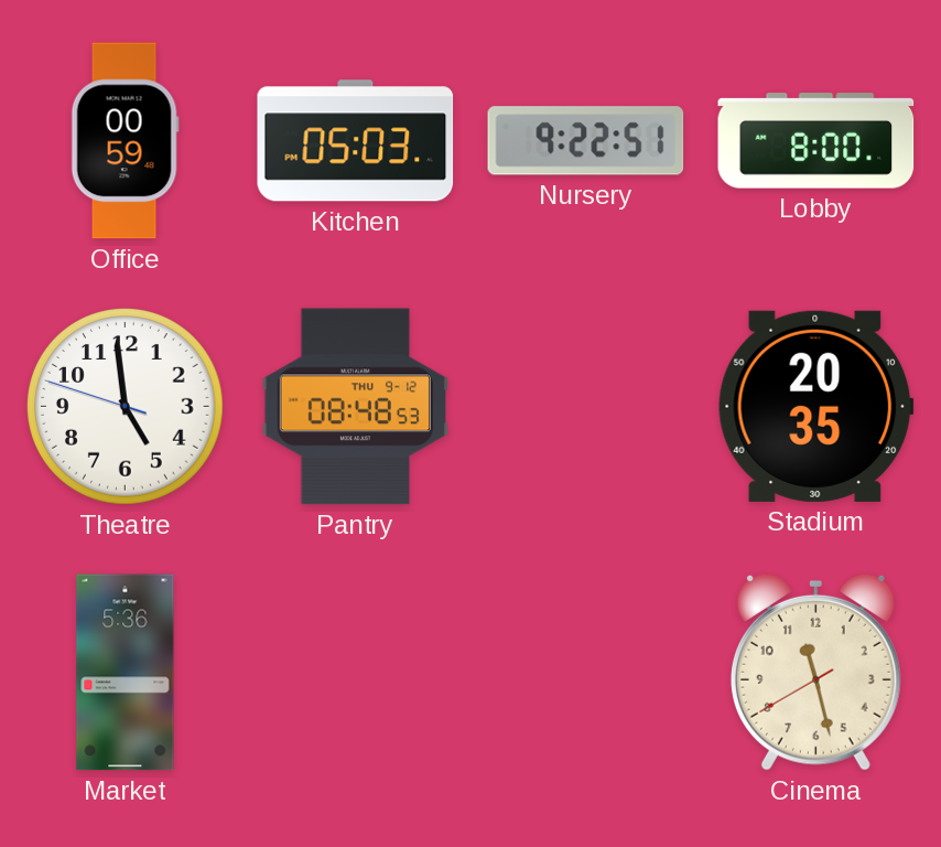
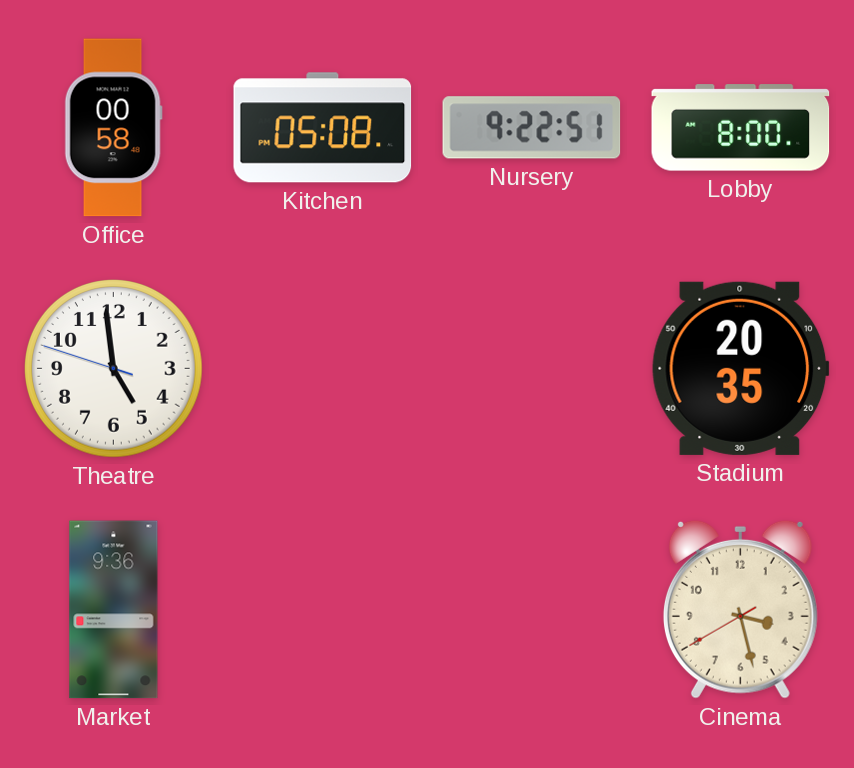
Office: 00:59 -> 00:58 (113, 128)
Kitchen: 05:03 -> 05:08 (323, 128)
Pantry: 08:48 -> none (355, 407)
Market: 5:36 -> 9:36 (114, 610)
Cinema: 11:27 -> 3:27 (740, 609)
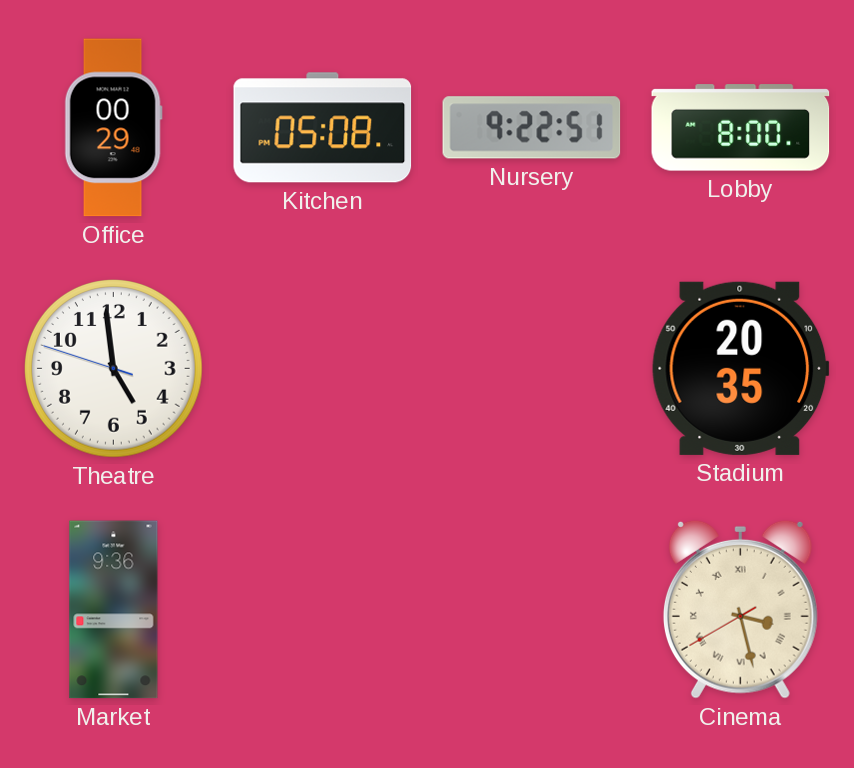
Office: 00:58 -> 00:29 (113, 128)
Cinema numerals: Arabic -> Roman (740, 609)
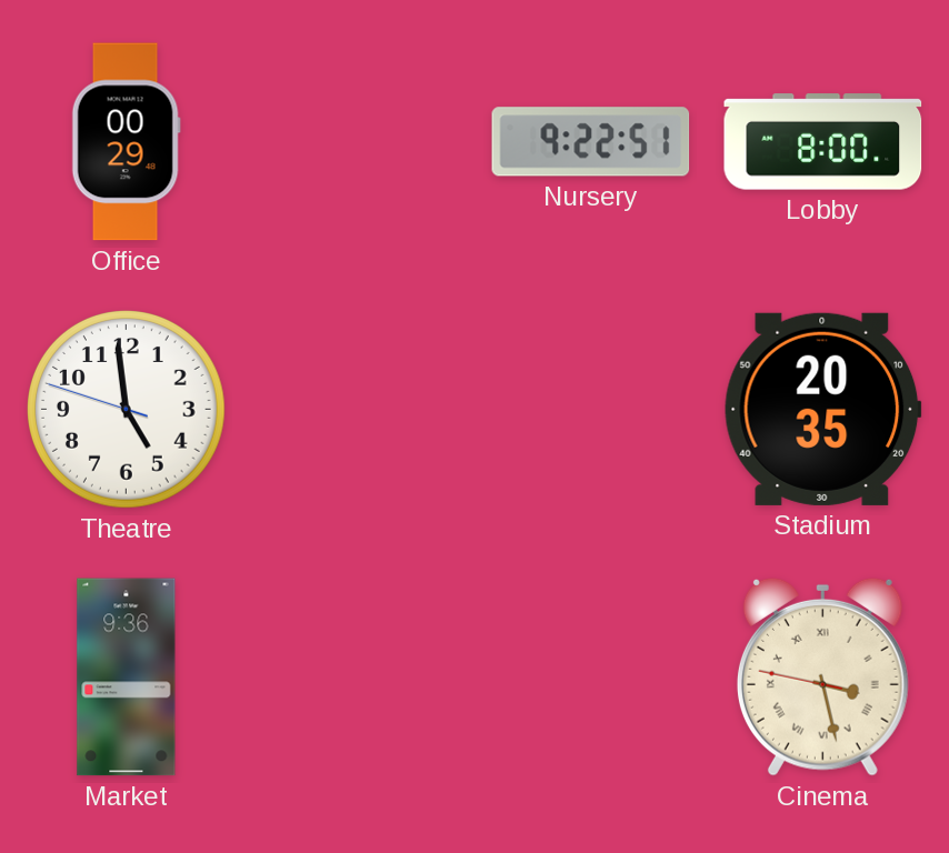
Kitchen: 05:08 -> none (323, 128)
Cinema: 3:27:40 -> 3:27:47 (822, 676)
